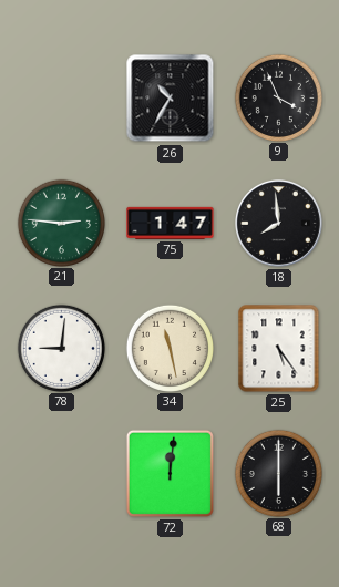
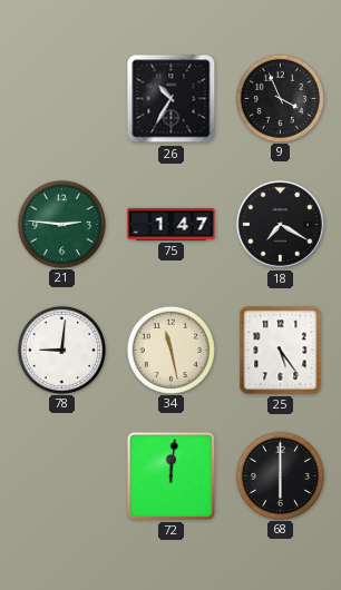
18: 7:59 -> 7:20 (280, 224)
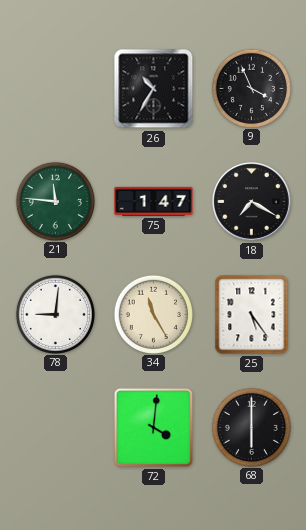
21: 2:46 -> 11:46 (55, 201)
34: 11:28 -> 11:25 (153, 314)
72: 12:01 -> 4:01 (153, 427)
